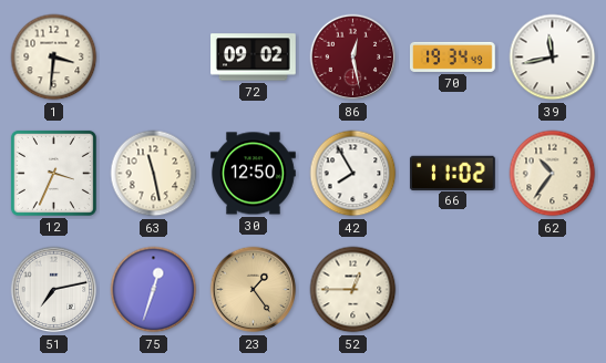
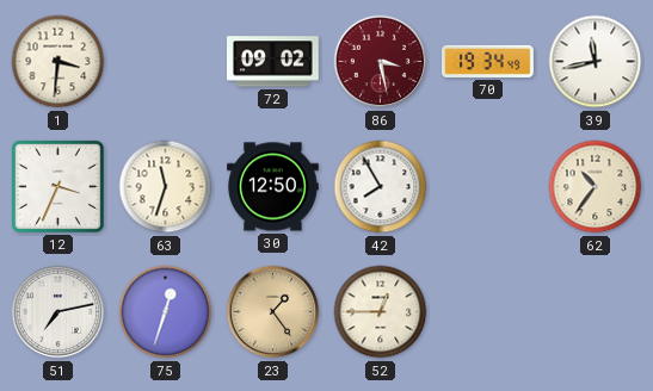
86: 12:28 -> 3:28 (381, 62)
63: 11:28 -> 11:33 (166, 187)
66: 11:02 -> none (453, 173)
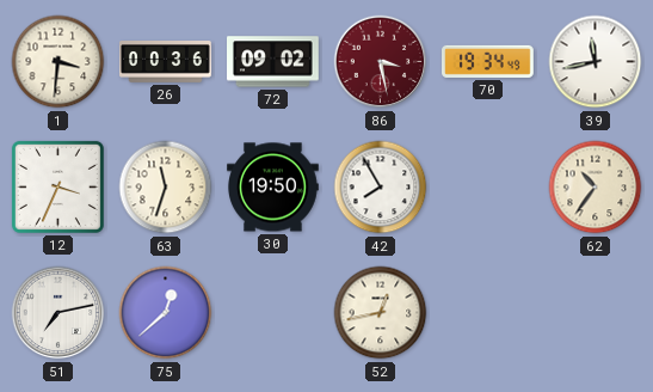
26: none -> 00:36 (166, 62)
30: 12:50 -> 19:50 (273, 188)
75: 12:33 -> 12:38 (166, 313)
23: 1:24 -> none (273, 312)
52: 12:45 -> 12:43 (381, 313)
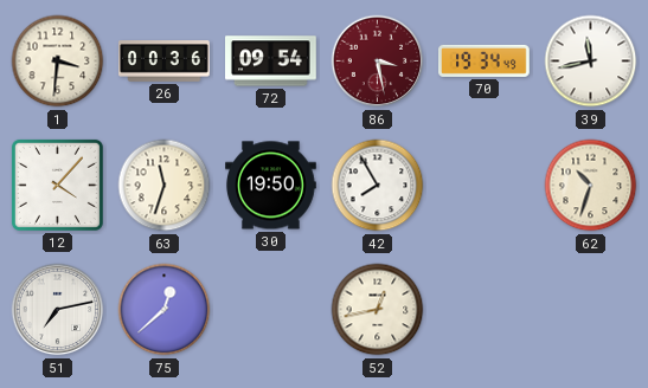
72: 09:02 -> 09:54 (271, 62)
12: 3:34 -> 4:07 (57, 185)
62: 10:36 -> 10:33 (591, 186)
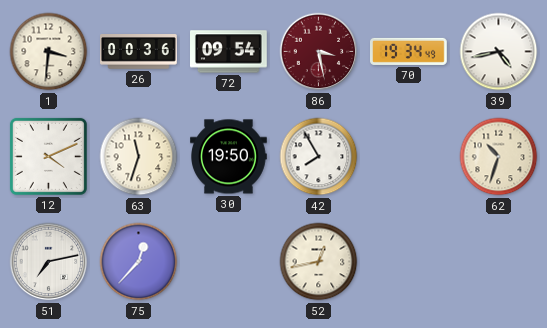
39: 11:43 -> 4:43 (499, 52)
12: 4:07 -> 4:11 (48, 156)
75: 12:38 -> 12:37 (139, 262)
